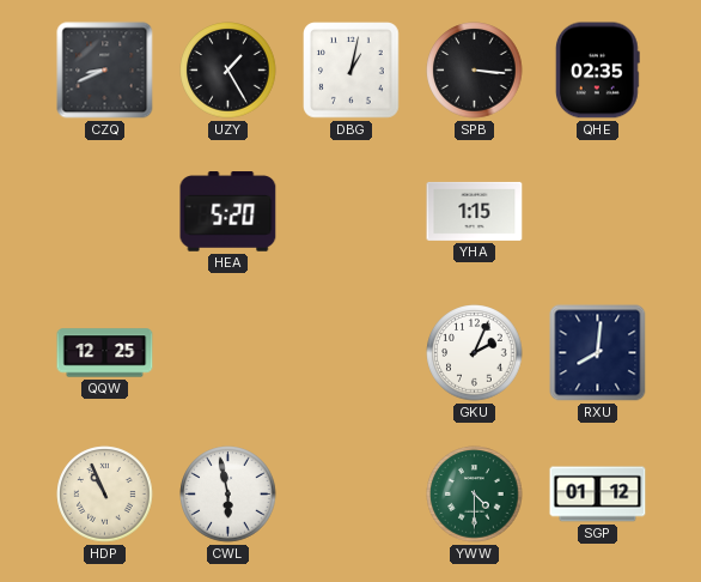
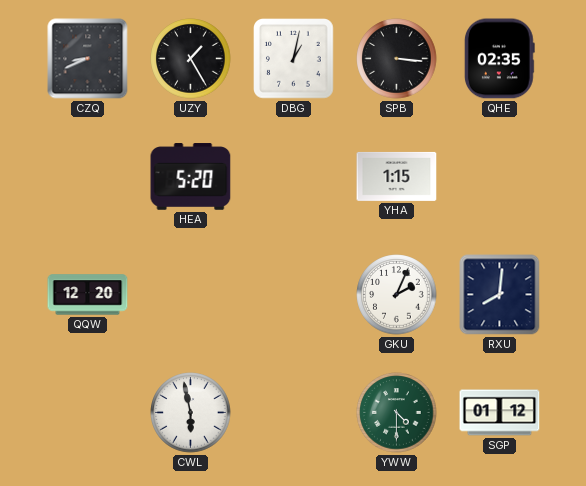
QQW: 12:25 -> 12:20 (88, 295)
HDP: 10:56 -> none (105, 495)
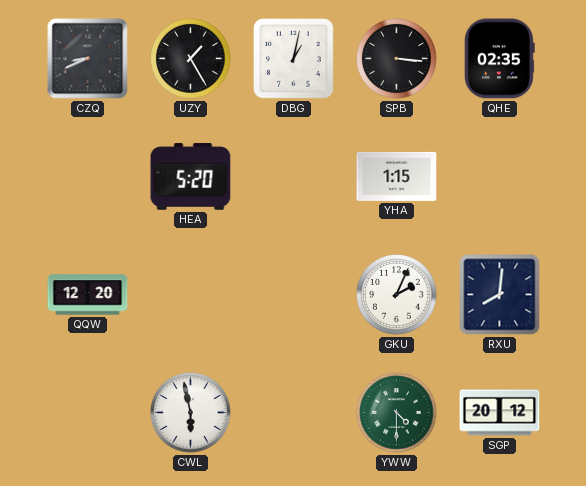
SGP: 01:12 -> 20:12 (500, 413)
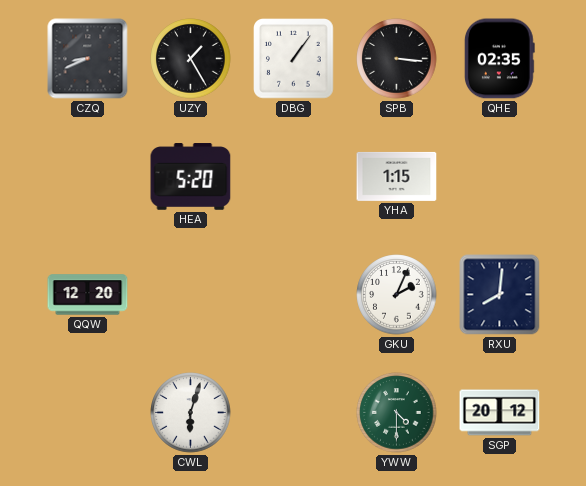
DBG: 1:02 -> 1:06 (294, 59)
CWL: 5:58 -> 6:03 (191, 413)
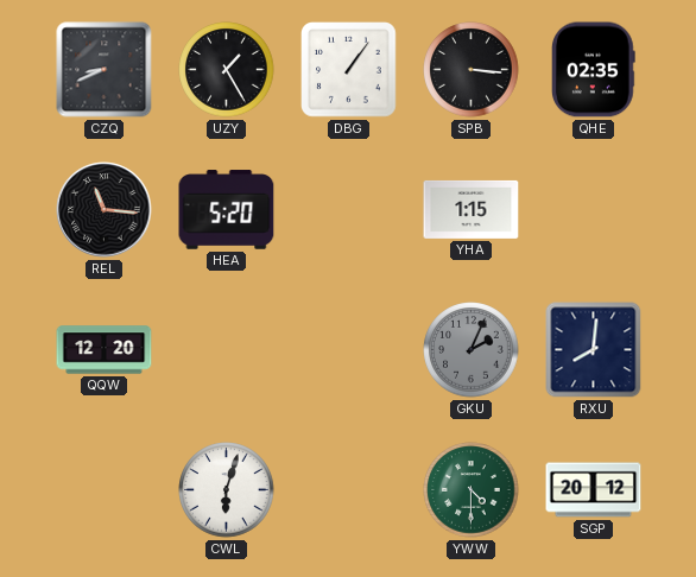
REL: none -> 11:16 (105, 210)
GKU dial: white -> grey (472, 350)
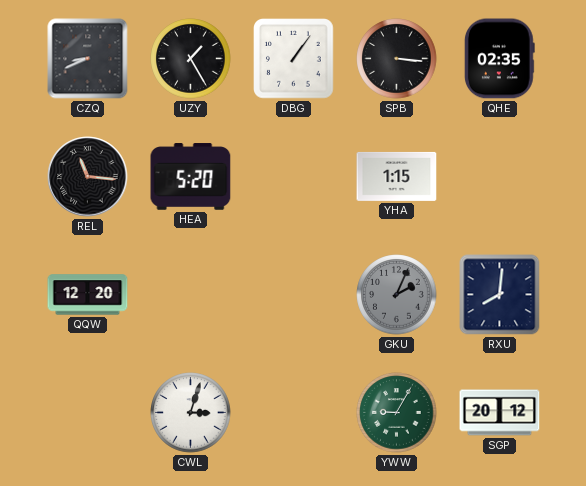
CWL: 6:03 -> 3:03 (191, 413)
YWW: 4:30 -> 9:05 (397, 413)
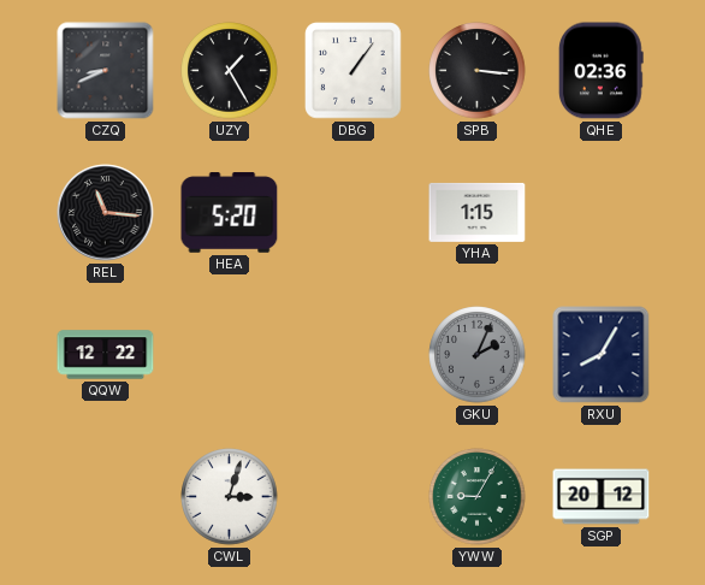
QHE: 02:35 -> 02:36 (600, 71)
QQW: 12:20 -> 12:22 (106, 355)
RXU: 8:01 -> 8:05 (602, 355)
